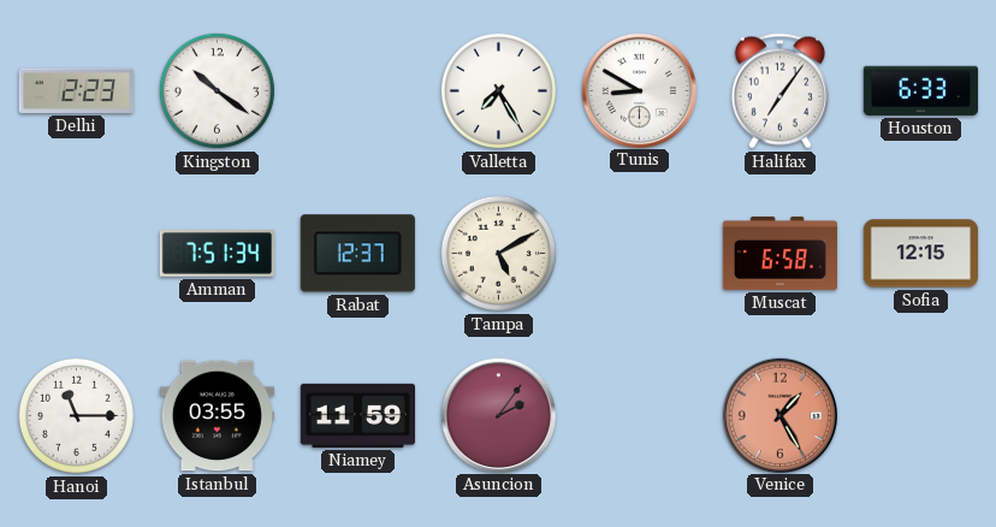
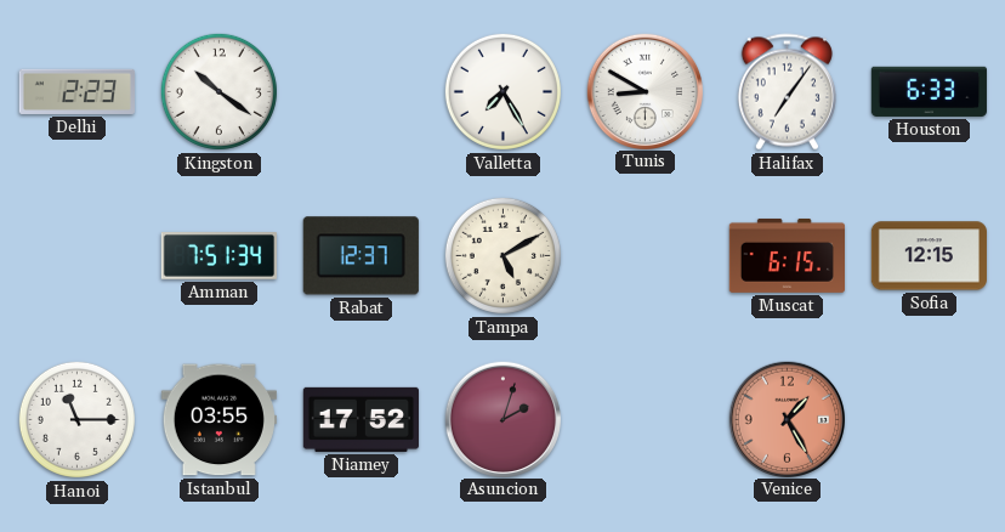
Muscat: 6:58 -> 6:15 (787, 255)
Niamey: 11:59 -> 17:52 (360, 419)
Asuncion: 2:06 -> 2:03 (502, 419)
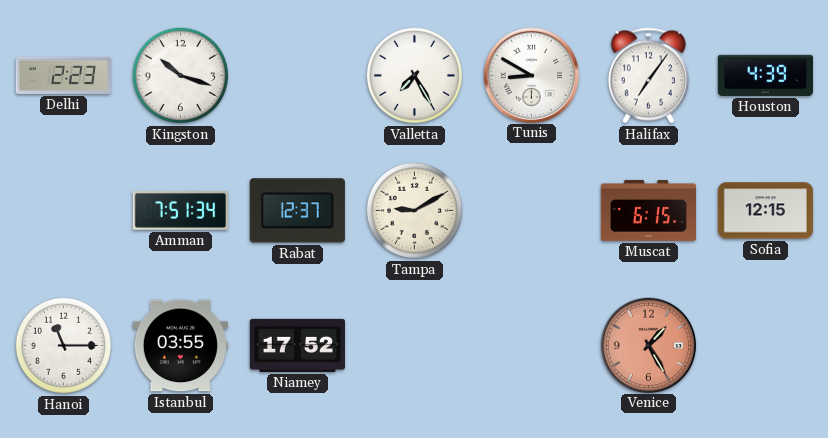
Kingston: 10:21 -> 10:18 (180, 75)
Houston: 6:33 -> 4:39 (765, 75)
Tampa: 5:10 -> 9:10 (414, 210)
Asuncion: 2:03 -> none (502, 419)
